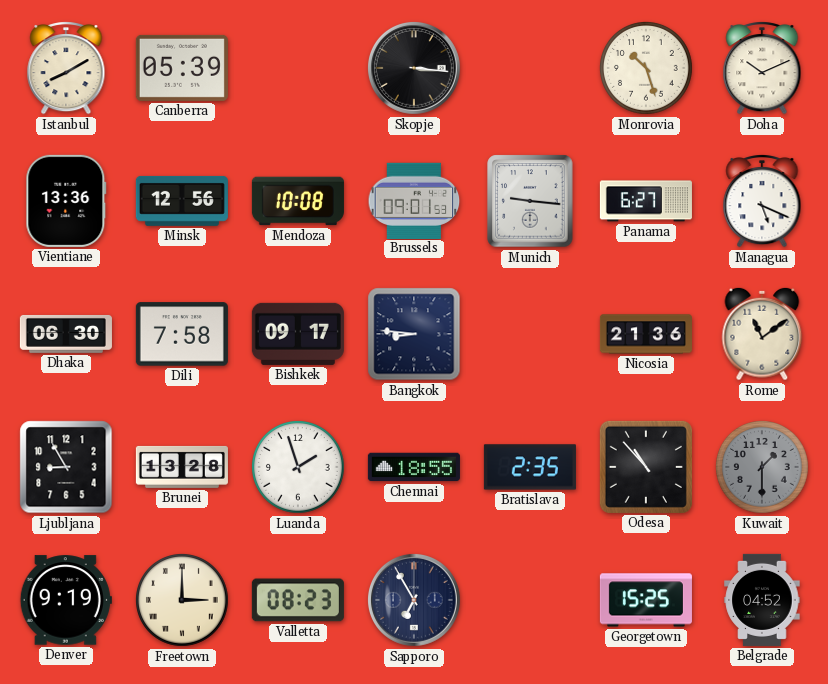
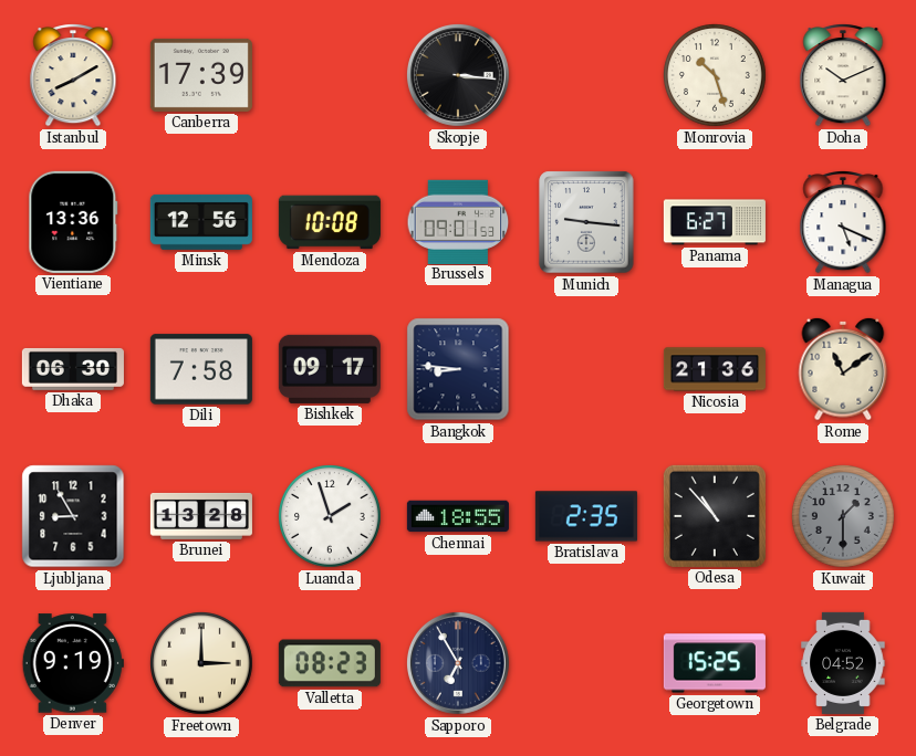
Canberra: 05:39 -> 17:39 (201, 75)
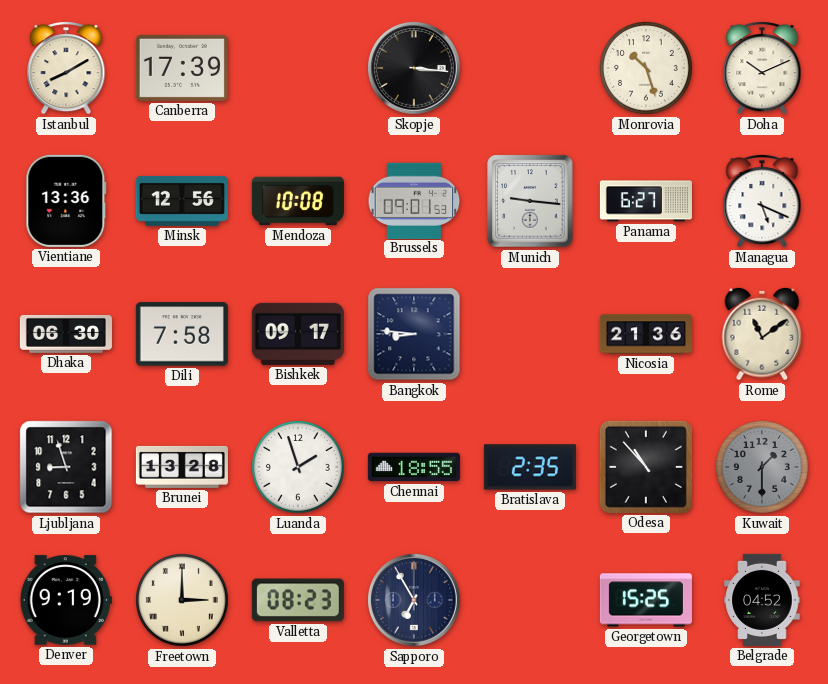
Ljubljana: 8:55 -> 8:57 (66, 467)
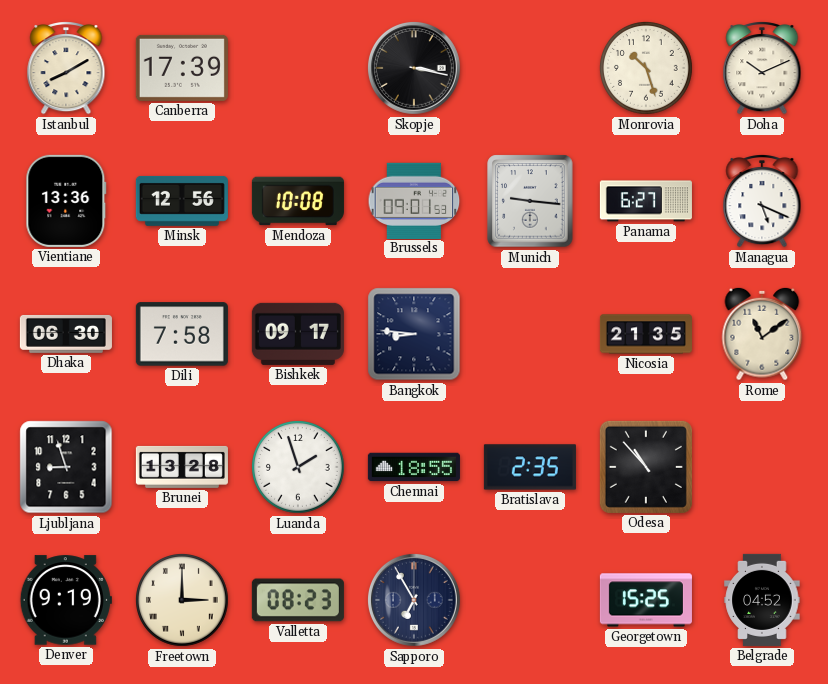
Skopje: 3:16 -> 3:17 (414, 68)
Nicosia: 21:36 -> 21:35 (646, 334)
Kuwait: 1:30 -> none (763, 468)
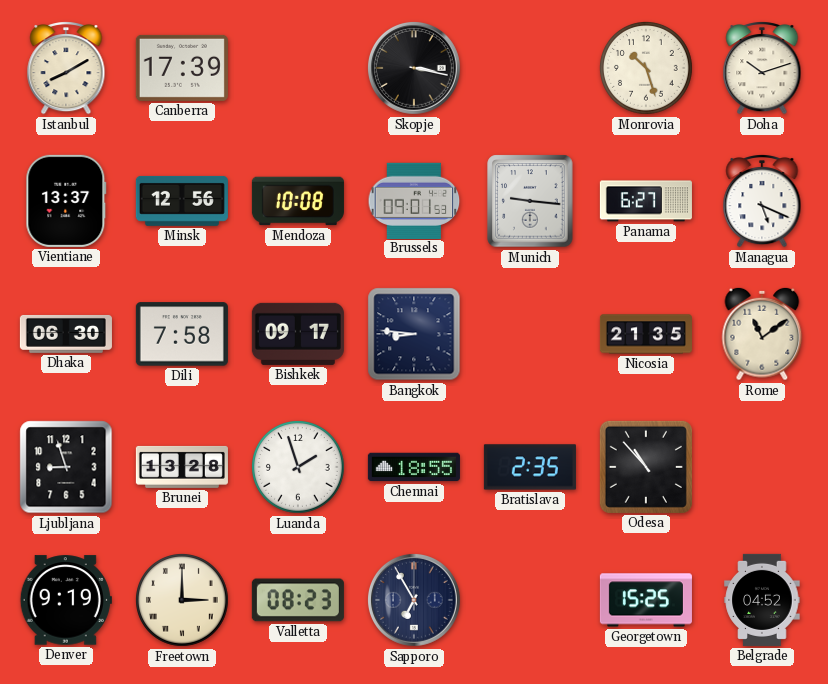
Doha: 10:11 -> 10:12 (762, 69)
Vientiane: 13:36 -> 13:37 (66, 201)
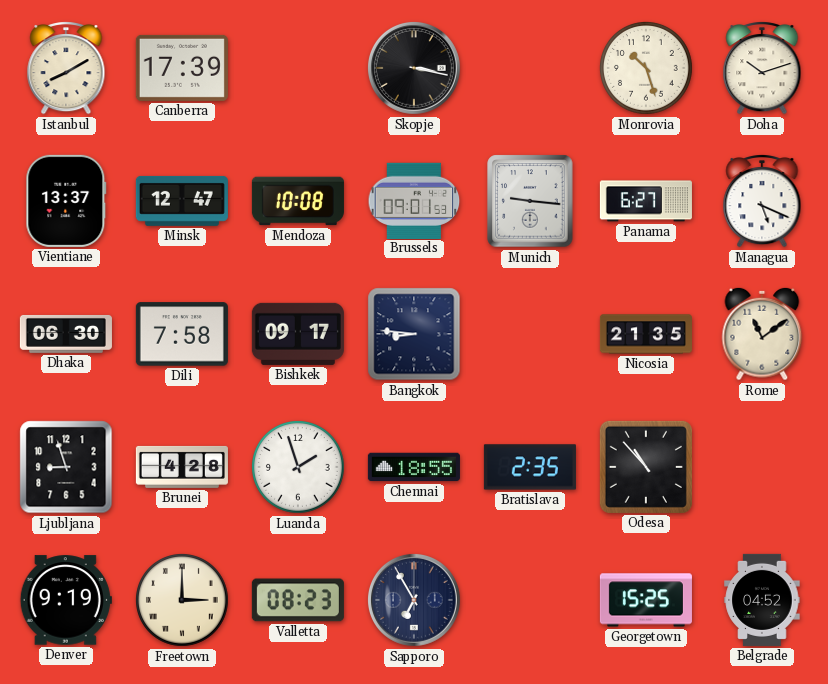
Minsk: 12:56 -> 12:47 (182, 201)
Brunei: 13:28 -> 4:28 (182, 467)
